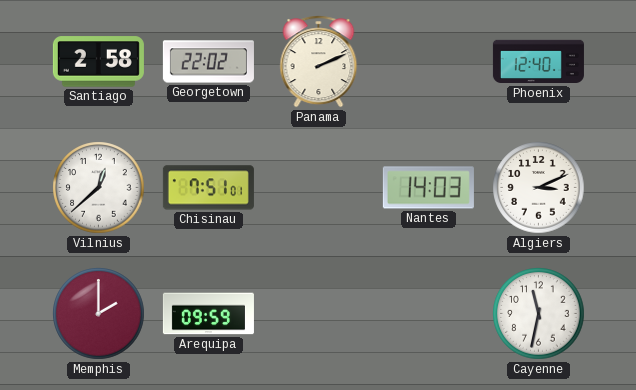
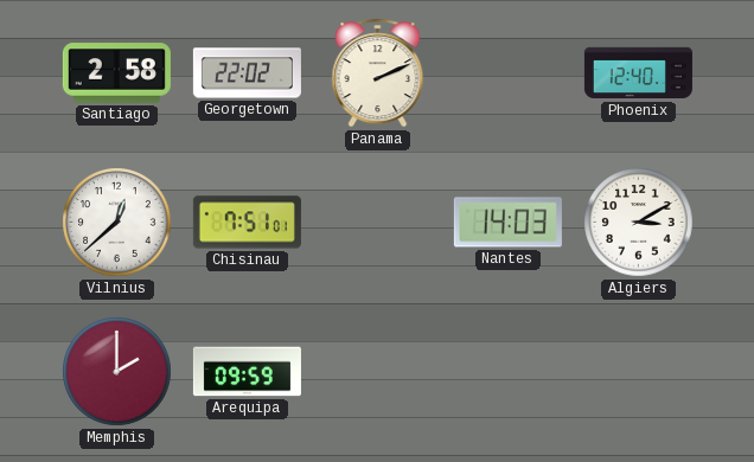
Algiers: 3:11 -> 3:10 (639, 223)
Cayenne: 11:32 -> none (539, 314)
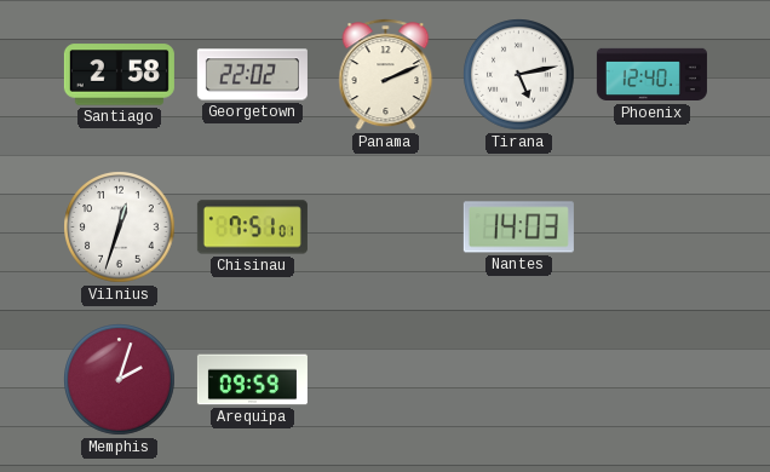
Tirana: none -> 5:13 (519, 75)
Vilnius: 12:38 -> 12:33 (120, 228)
Algiers: 3:10 -> none (639, 223)
Memphis: 2:00 -> 2:03 (120, 380)
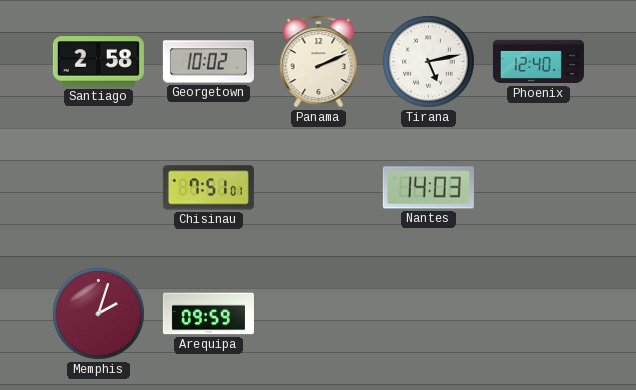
Georgetown: 22:02 -> 10:02 (208, 62)
Vilnius: 12:33 -> none (120, 228)
